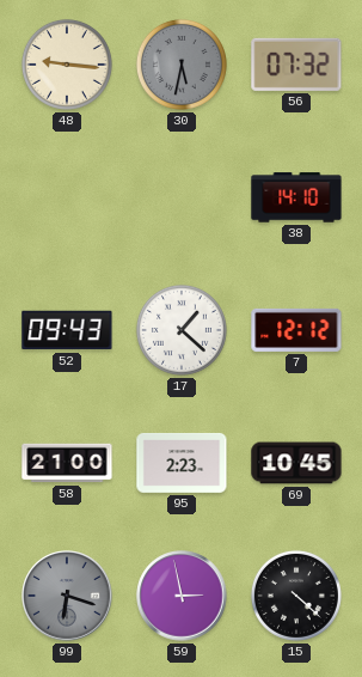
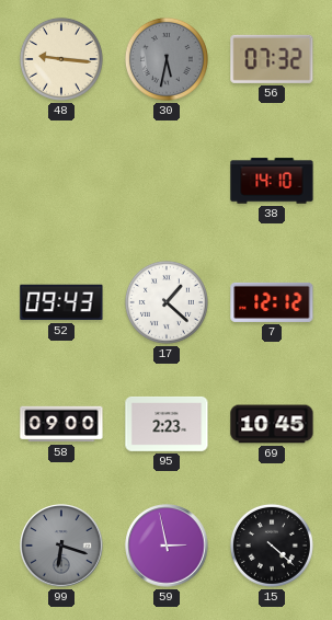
58: 21:00 -> 09:00 (61, 424)
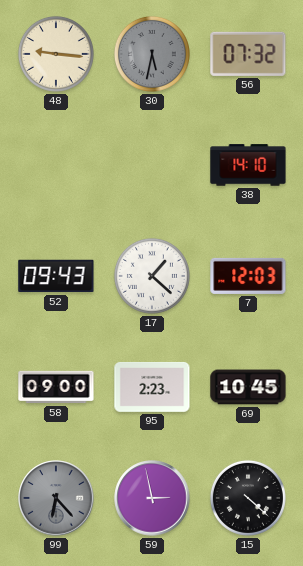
7: 12:12 -> 12:03 (248, 276)
99: 6:18 -> 6:23 (56, 498)
